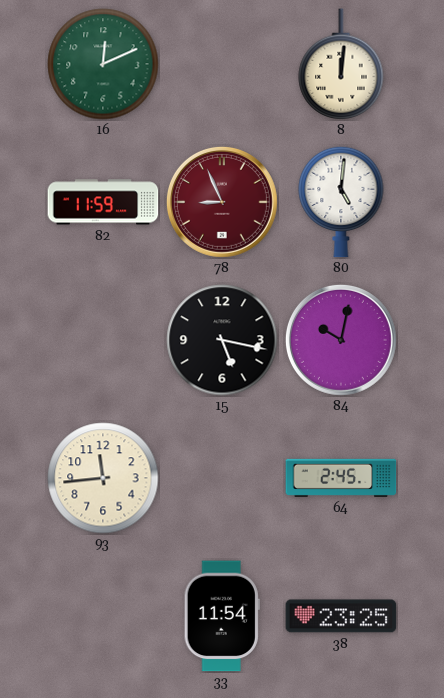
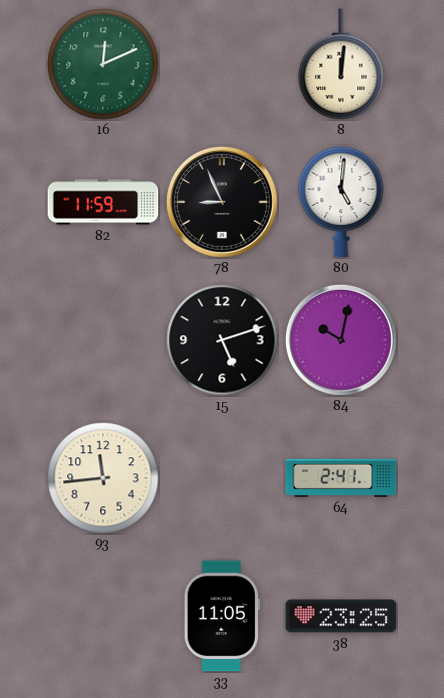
78 dial: burgundy -> black (222, 202)
15: 5:17 -> 5:12 (222, 340)
64: 2:45 -> 2:41 (341, 478)
33: 11:54 -> 11:05 (222, 616)
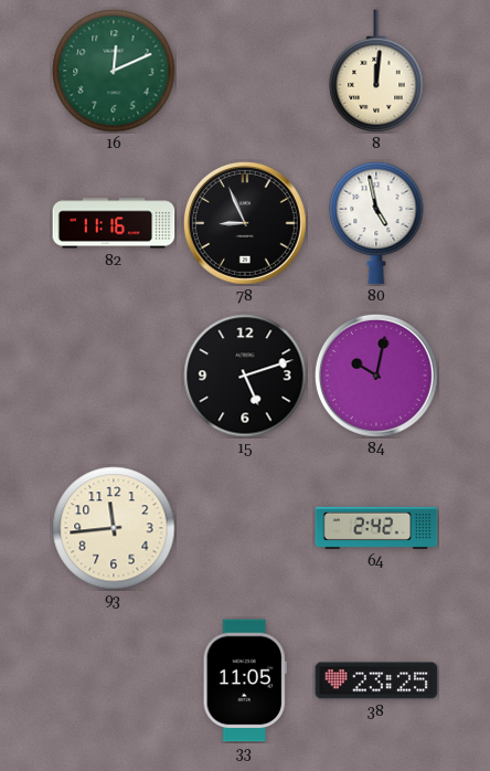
82: 11:59 -> 11:16 (114, 223)
80: 5:01 -> 4:58 (376, 223)
64: 2:41 -> 2:42 (376, 528)
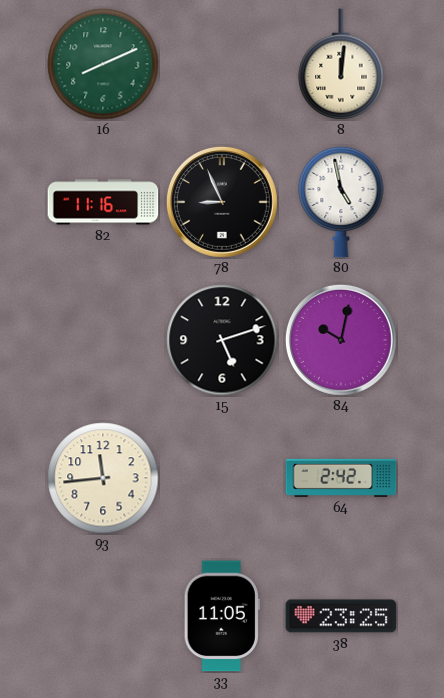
16: 12:11 -> 8:11 (103, 64)
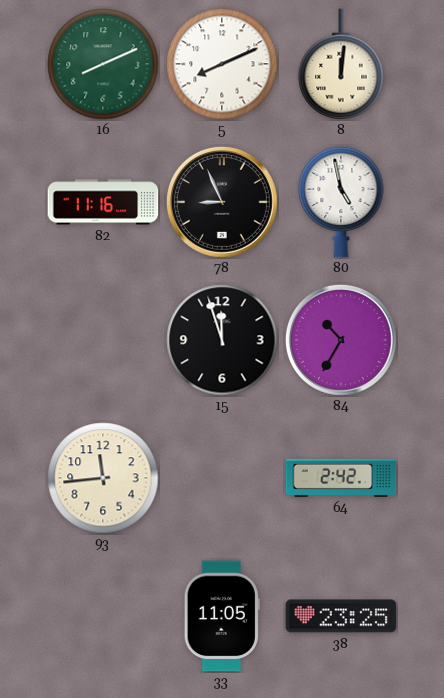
5: none -> 8:11 (222, 64)
15: 5:12 -> 11:57 (222, 340)
84: 10:02 -> 10:35 (341, 340)
